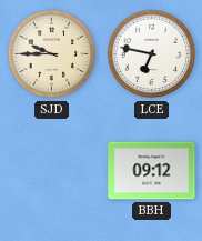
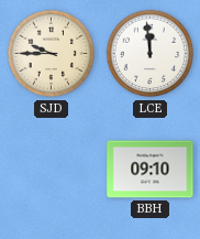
LCE: 6:47 -> 11:59 (151, 54)
BBH: 09:12 -> 09:10 (151, 170)
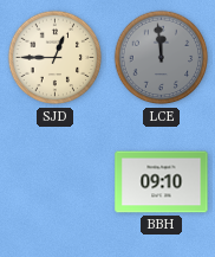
SJD: 9:45 -> 12:45 (56, 58)
LCE dial: white -> grey (162, 58)
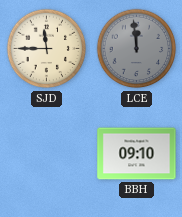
SJD: 12:45 -> 11:45 (47, 49)
